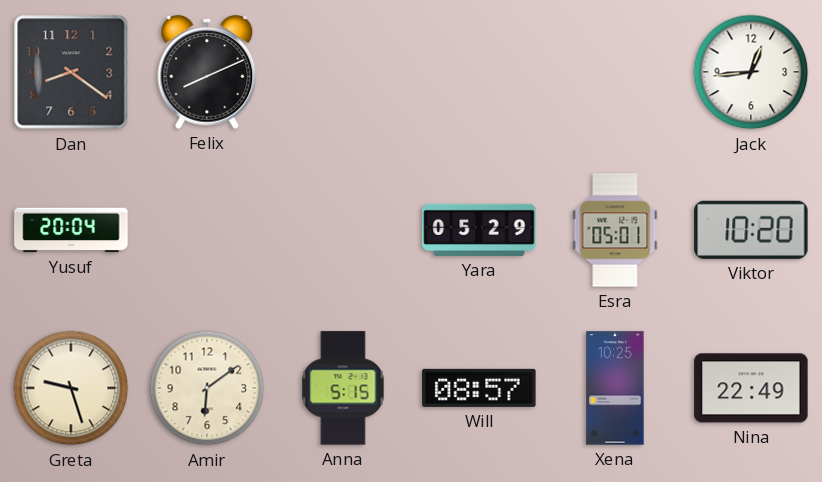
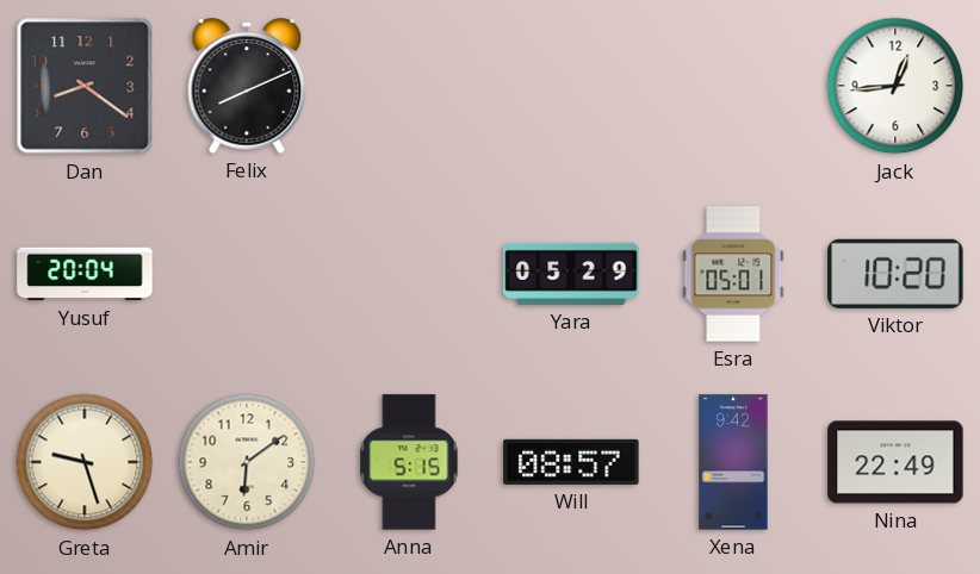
Xena: 10:25 -> 9:42 (733, 462)
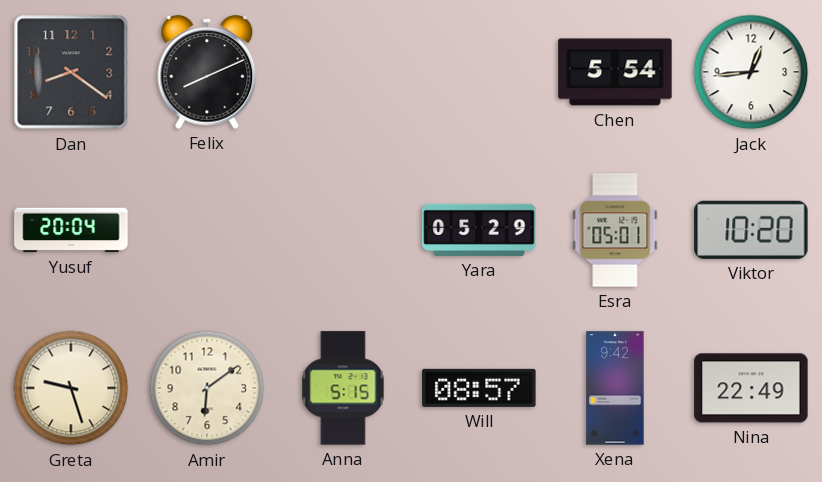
Chen: none -> 5:54 (615, 72)
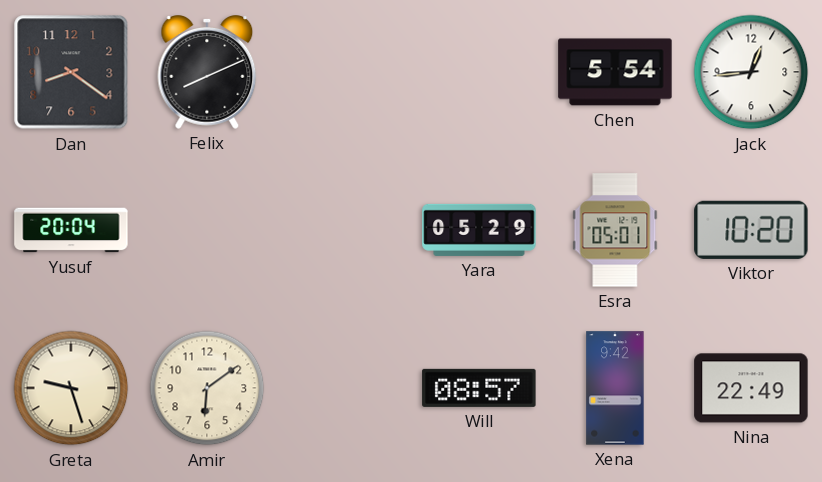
Anna: 5:15 -> none (343, 388)
